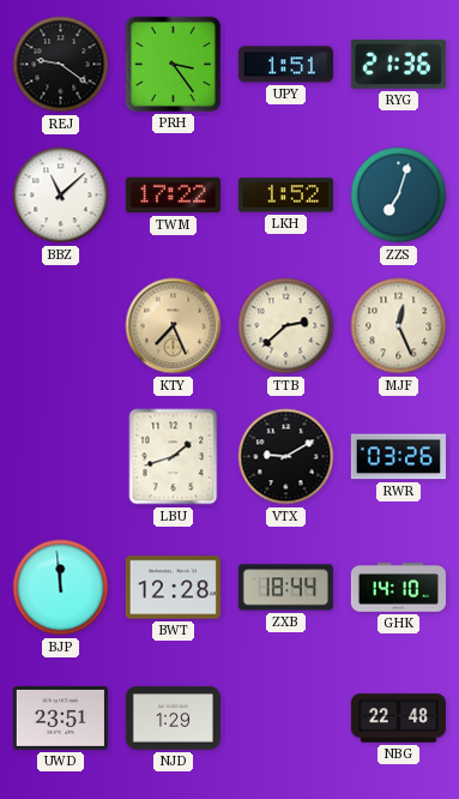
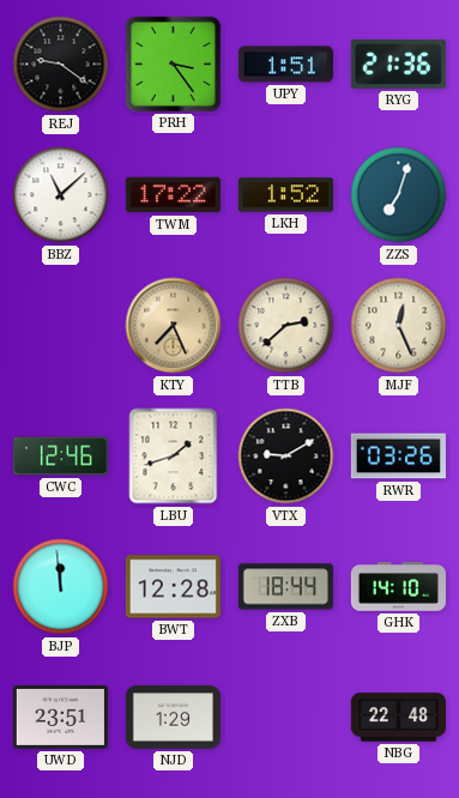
CWC: none -> 12:46 (60, 457)
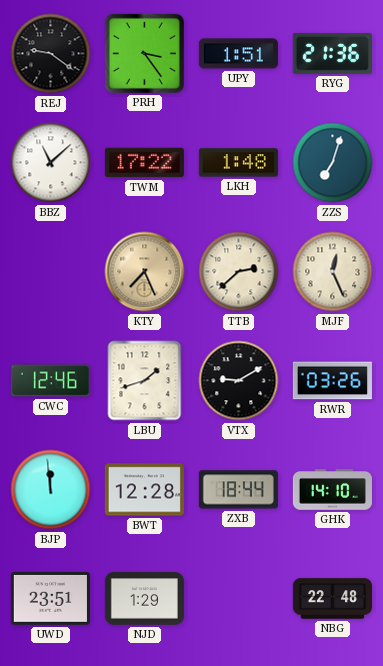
LKH: 1:52 -> 1:48 (238, 163)
